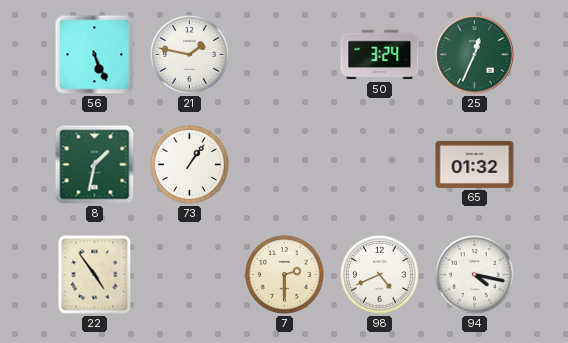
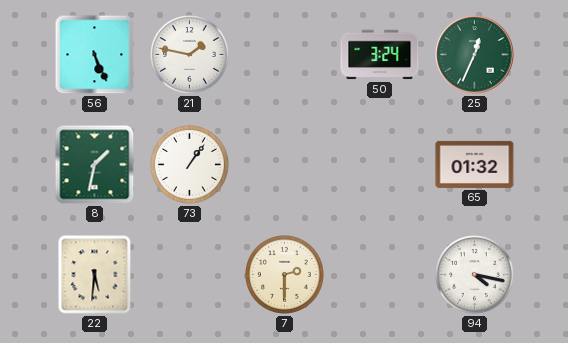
22: 4:54 -> 5:31 (95, 275)
98: 4:41 -> none (380, 275)
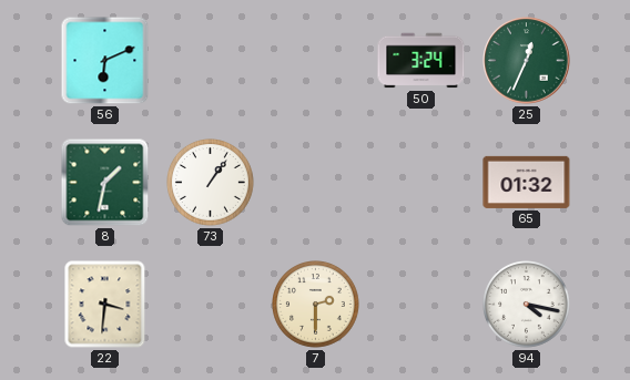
56: 5:26 -> 6:11 (105, 61)
21: 1:47 -> none (190, 55)
22: 5:31 -> 3:31 (105, 305)
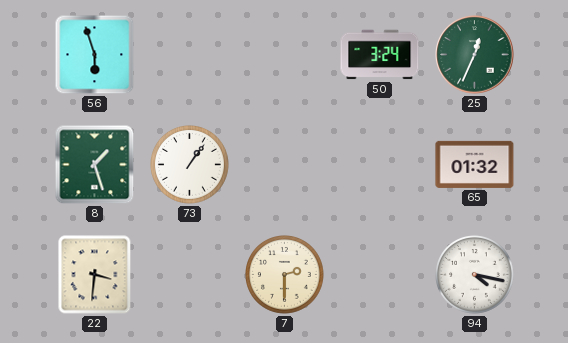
56: 6:11 -> 5:57 (95, 55)
8: 1:32 -> 1:27 (95, 165)
